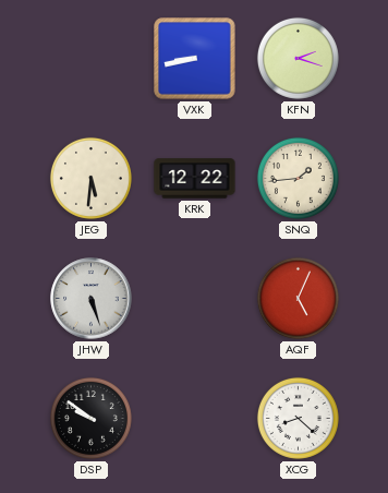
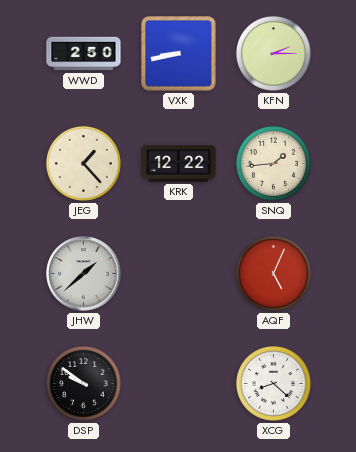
WWD: none -> 2:50 (84, 54)
KFN: 2:18 -> 2:15 (273, 53)
JEG: 5:31 -> 1:23 (83, 163)
JHW: 5:27 -> 1:38 (84, 274)
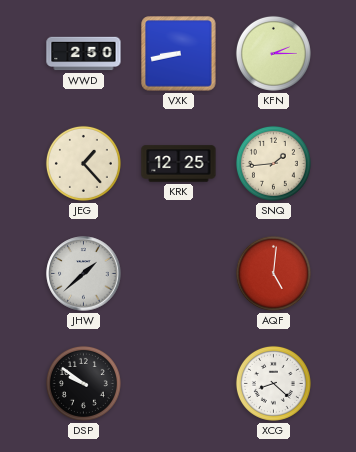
KRK: 12:22 -> 12:25 (179, 164)
AQF: 5:04 -> 5:01 (273, 273)
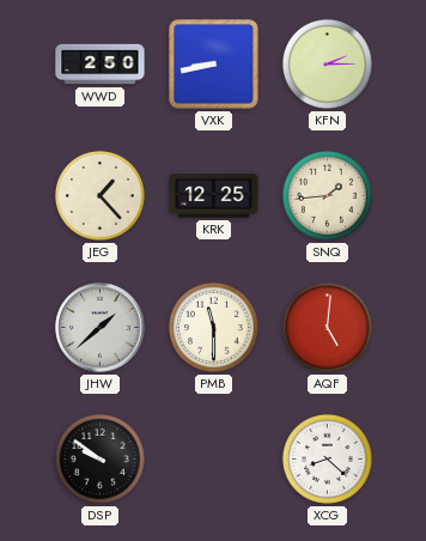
PMB: none -> 11:30 (213, 327)
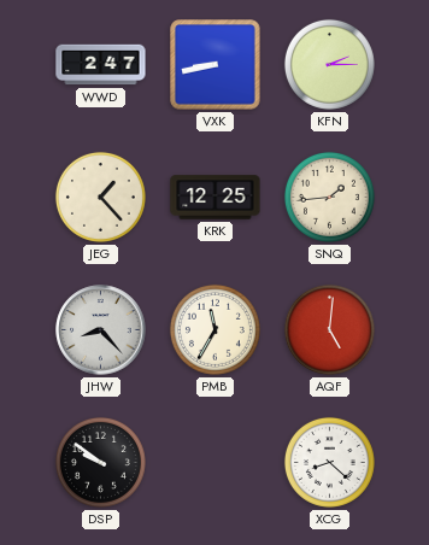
WWD: 2:50 -> 2:47 (101, 65)
JHW: 1:38 -> 8:23 (101, 330)
PMB: 11:30 -> 11:35 (214, 329)
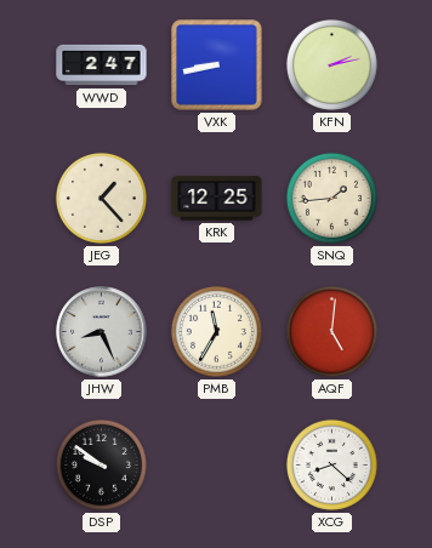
KFN: 2:15 -> 2:13 (331, 64)
JHW: 8:23 -> 8:26 (102, 332)
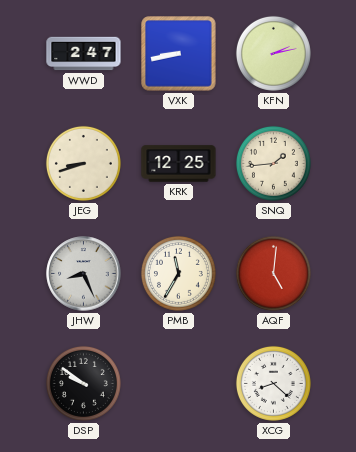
JEG: 1:23 -> 8:42 (83, 163)
